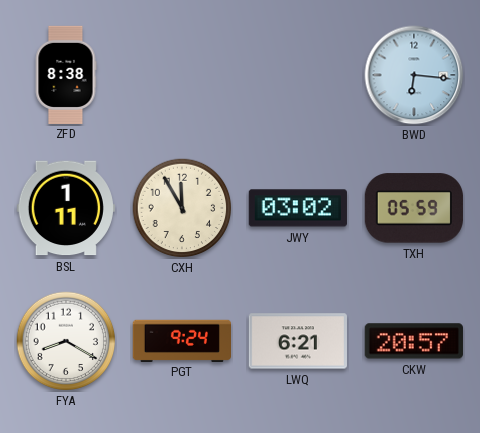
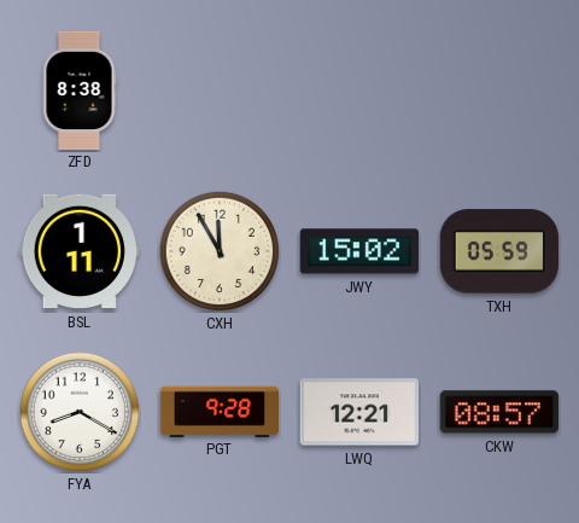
BWD: 6:16 -> none (414, 75)
JWY: 03:02 -> 15:02 (359, 251)
PGT: 9:24 -> 9:28 (218, 411)
LWQ: 6:21 -> 12:21 (359, 412)
CKW: 20:57 -> 08:57 (499, 412)
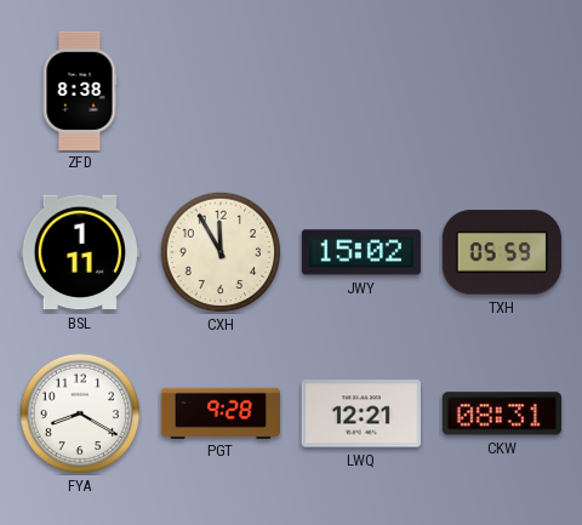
CKW: 08:57 -> 08:31 (502, 413)
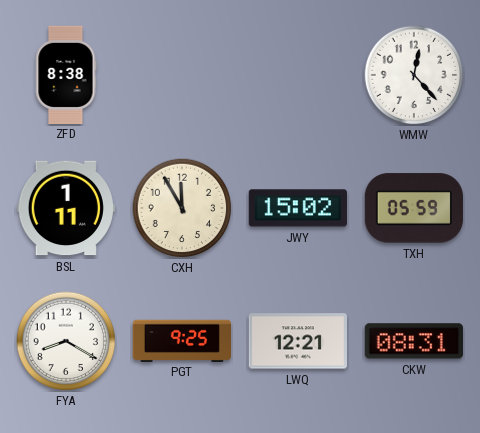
WMW: none -> 12:23 (414, 75)
PGT: 9:28 -> 9:25 (181, 340)
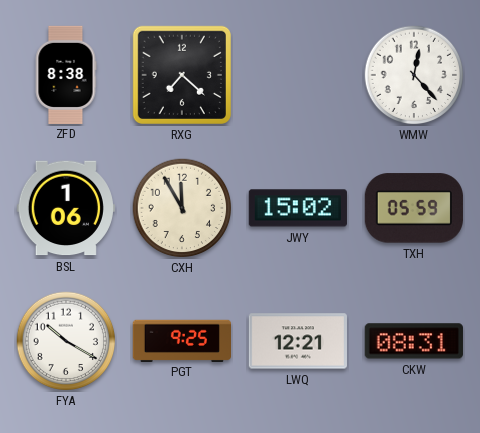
RXG: none -> 7:22 (182, 75)
BSL: 1:11 -> 1:06 (66, 208)
FYA: 8:20 -> 10:20 (66, 341)
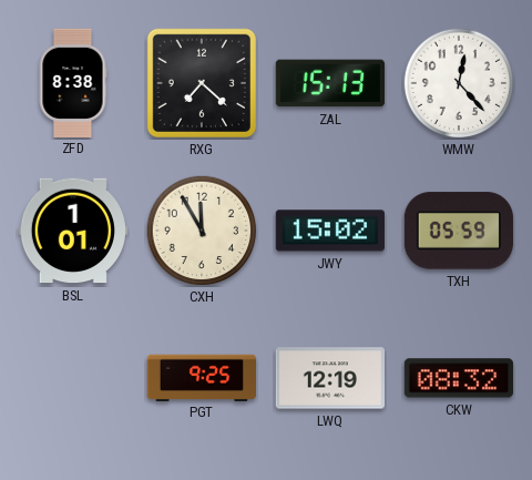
ZAL: none -> 15:13 (329, 83)
BSL: 1:06 -> 1:01 (73, 231)
FYA: 10:20 -> none (66, 341)
LWQ: 12:21 -> 12:19 (330, 378)
CKW: 08:31 -> 08:32 (459, 378)
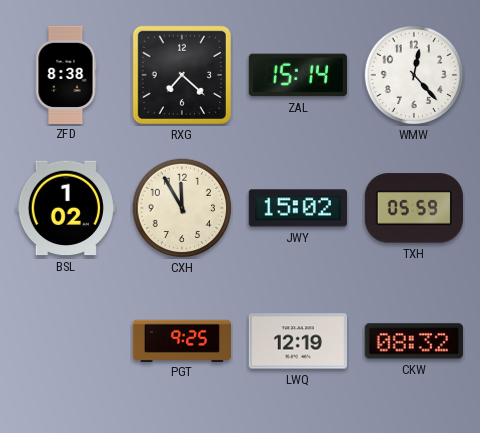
ZAL: 15:13 -> 15:14 (297, 75)
BSL: 1:01 -> 1:02 (66, 208)
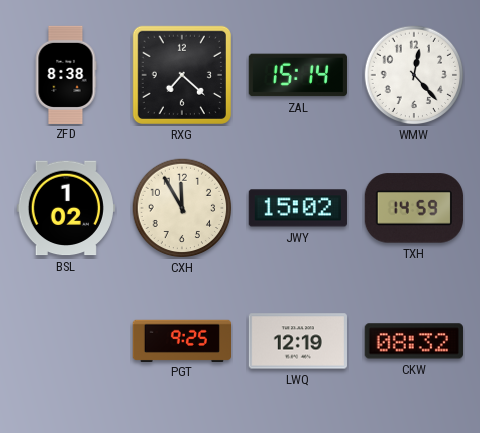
TXH: 05:59 -> 14:59 (414, 208)
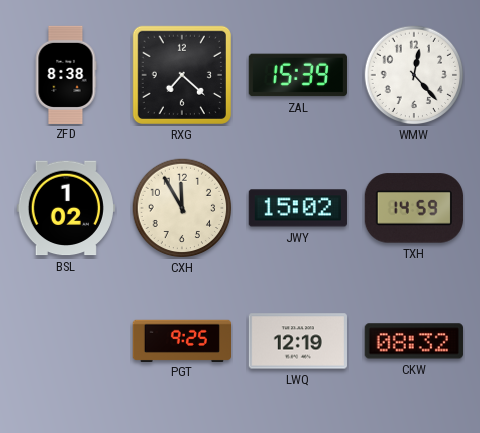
ZAL: 15:14 -> 15:39 (297, 75)
